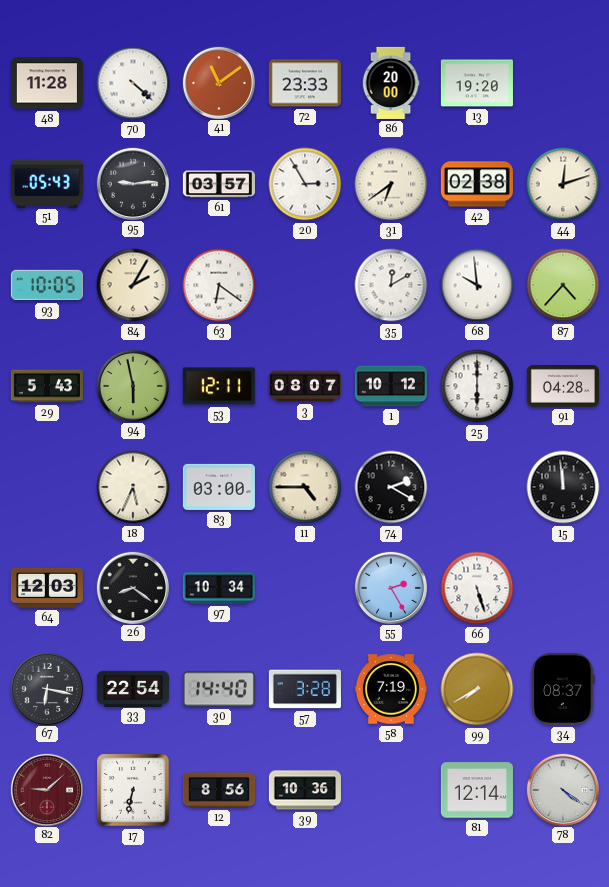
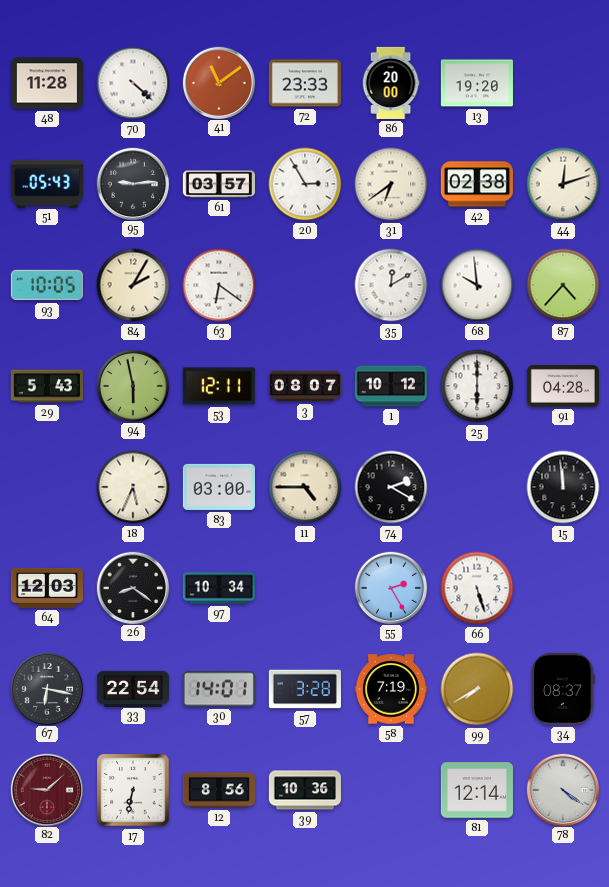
30: 14:40 -> 14:01 (219, 689)
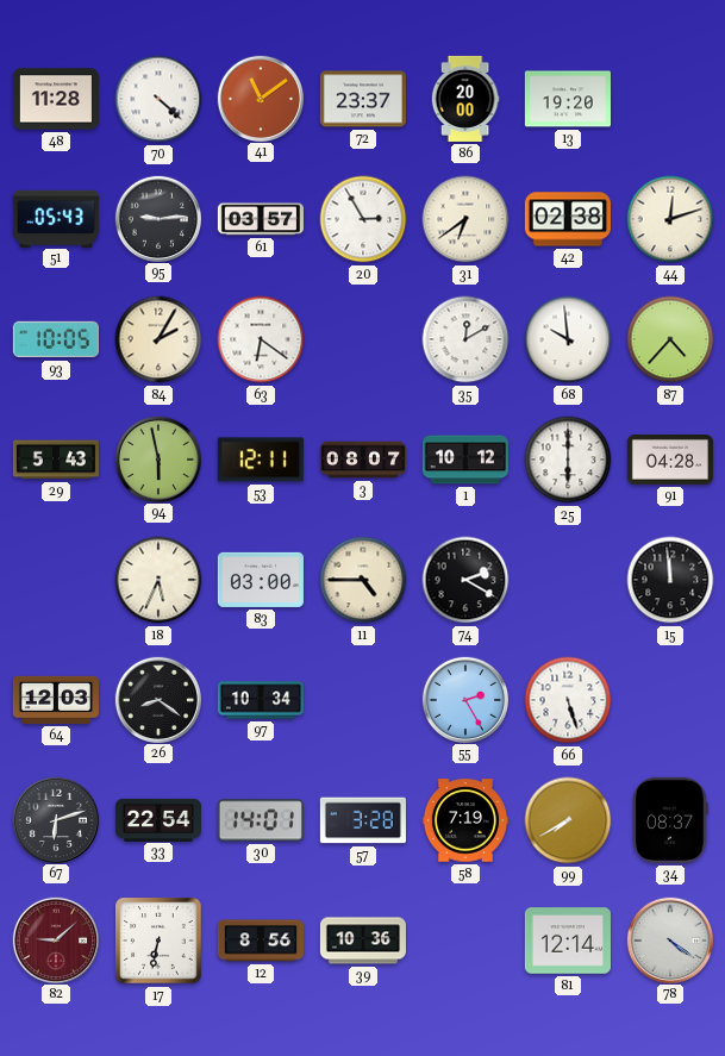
72: 23:33 -> 23:37 (363, 99)
67: 6:17 -> 6:12 (55, 819)
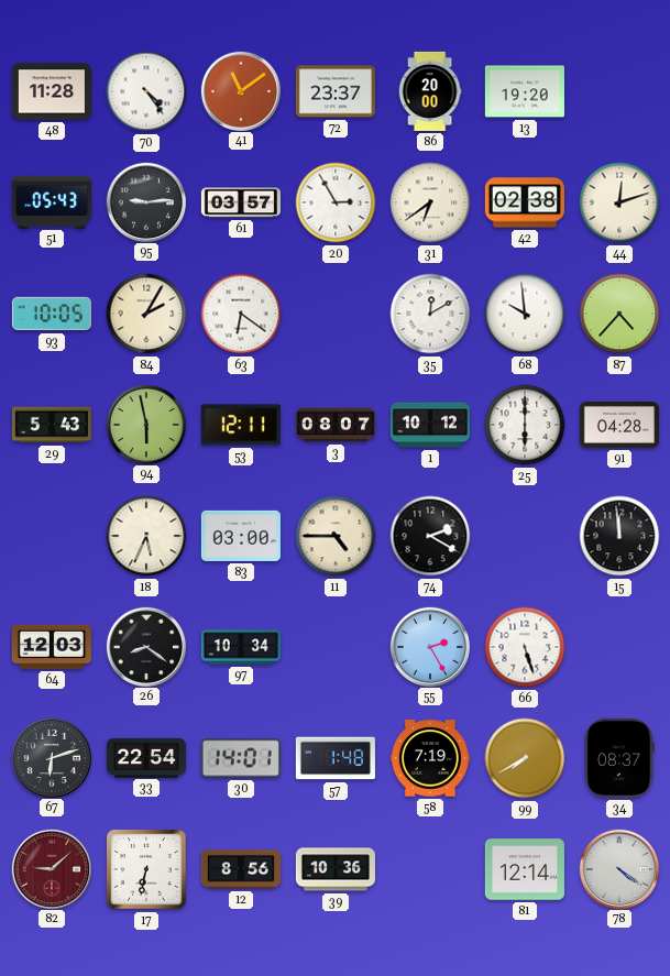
70: 4:22 -> 4:24 (146, 91)
57: 3:28 -> 1:48 (336, 758)
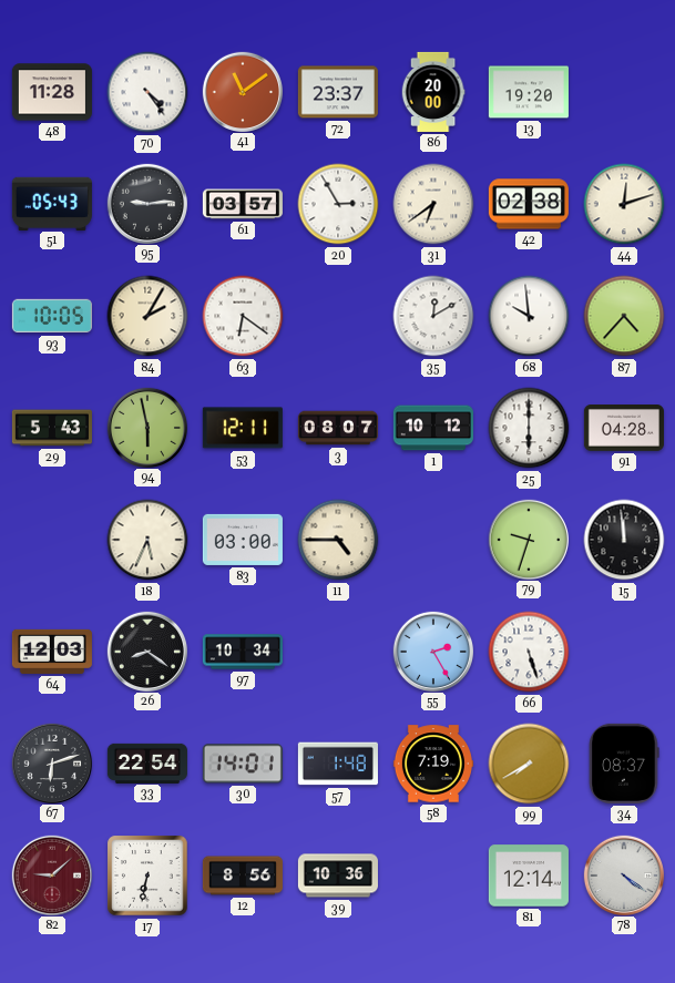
74: 2:20 -> none (430, 536)
79: none -> 9:33 (528, 539)
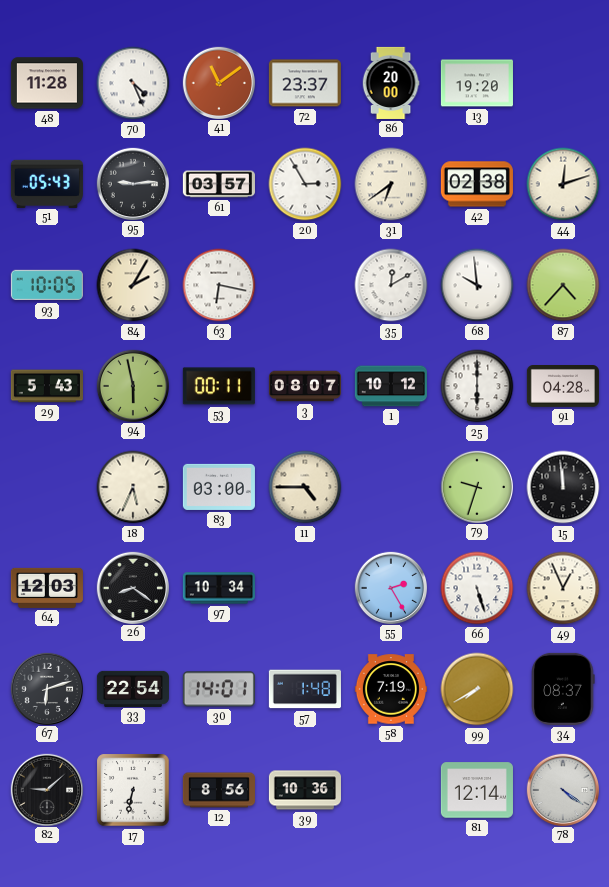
70: 4:24 -> 4:26 (133, 83)
63: 6:21 -> 6:17 (219, 285)
53: 12:11 -> 00:11 (219, 386)
49: none -> 12:56 (563, 588)
82 dial: burgundy -> black (46, 789)
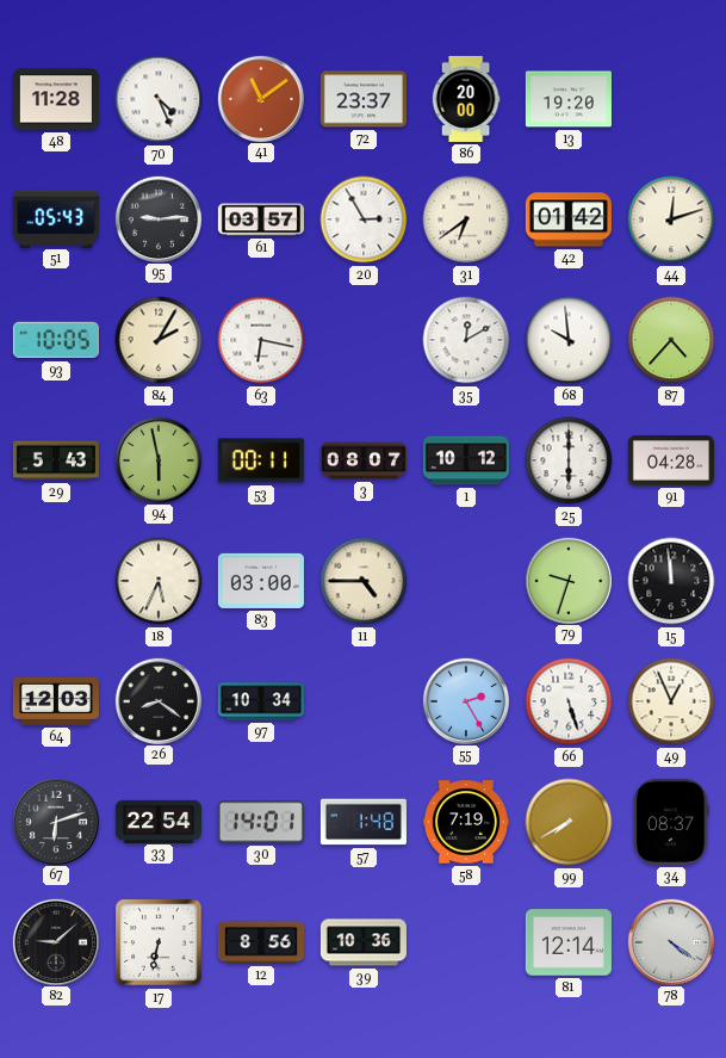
42: 02:38 -> 01:42 (569, 219)
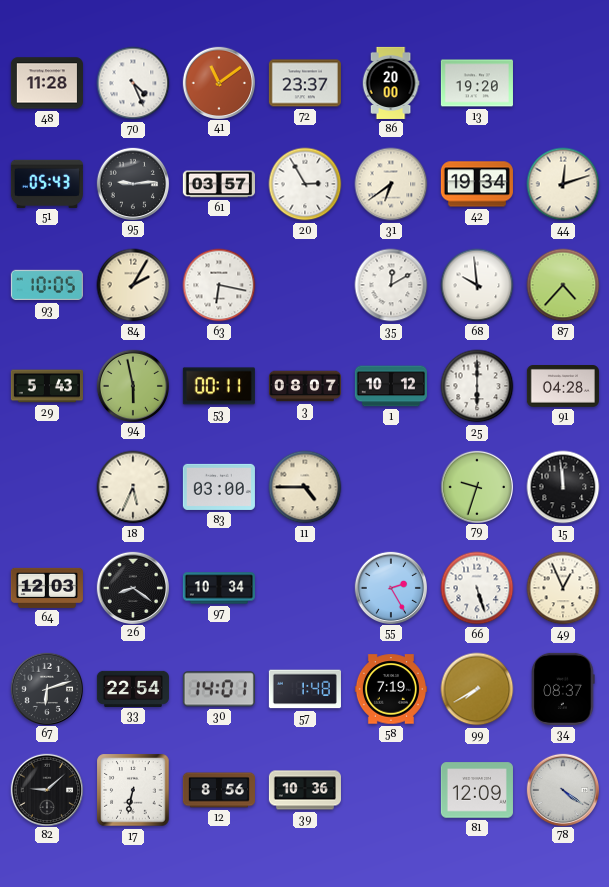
42: 01:42 -> 19:34 (477, 184)
81: 12:14 -> 12:09 (477, 790)
